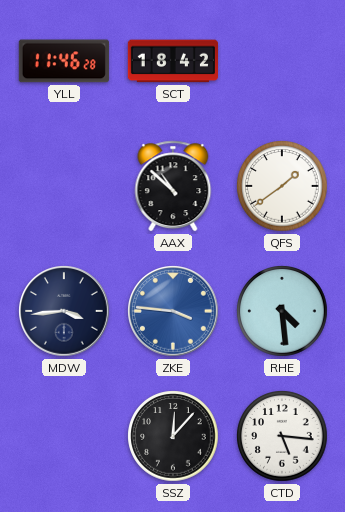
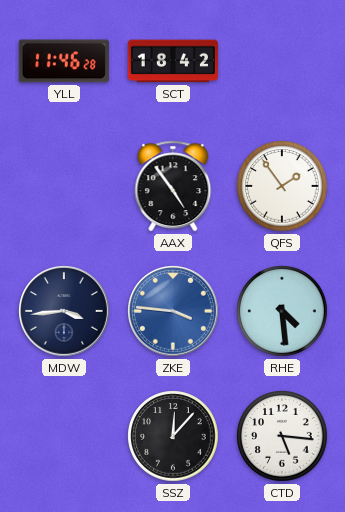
AAX: 10:52 -> 4:54 (173, 186)
QFS: 1:39 -> 1:54 (282, 186)
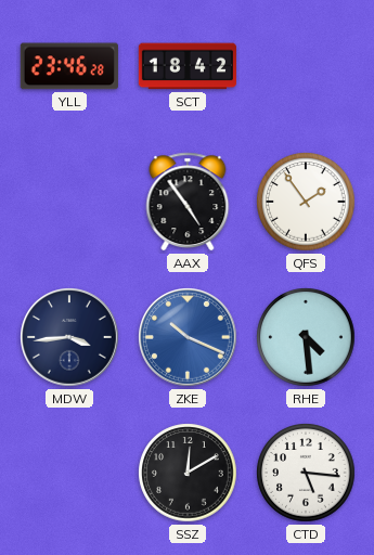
YLL: 11:46 -> 23:46 (69, 66)
ZKE: 3:46 -> 10:19 (189, 338)
SSZ: 12:07 -> 12:10 (188, 473)
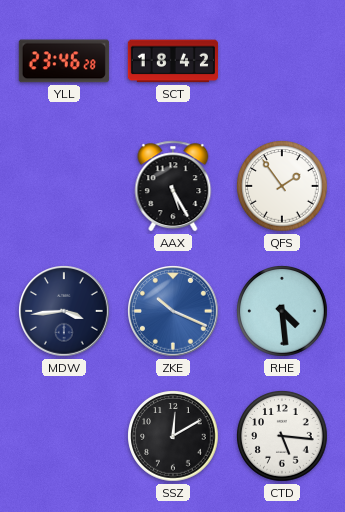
AAX: 4:54 -> 5:25 (173, 186)
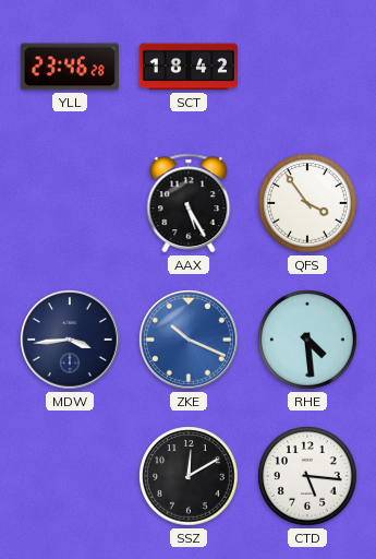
QFS: 1:54 -> 3:54 (307, 203)
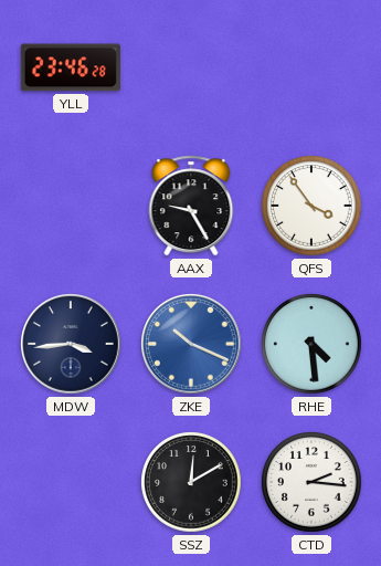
SCT: 18:42 -> none (189, 67)
AAX: 5:25 -> 9:25 (191, 206)
CTD: 5:16 -> 2:16 (311, 482)
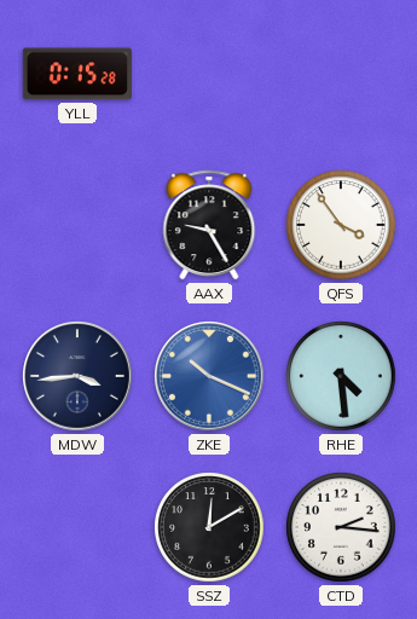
YLL: 23:46 -> 0:15 (77, 74)
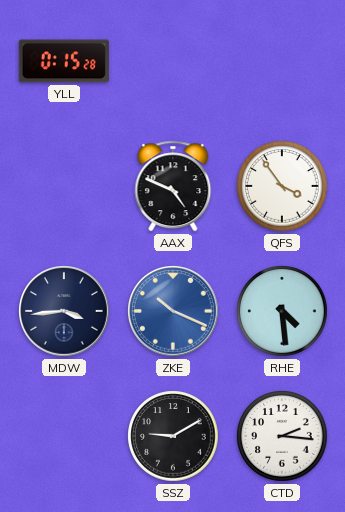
AAX: 9:25 -> 4:49 (173, 186)
SSZ: 12:10 -> 9:10 (173, 436)
